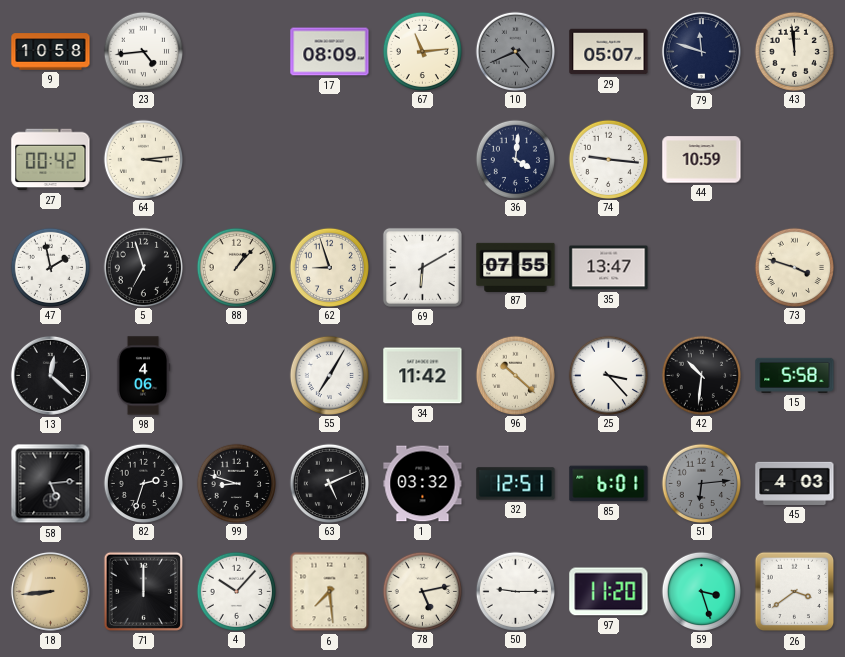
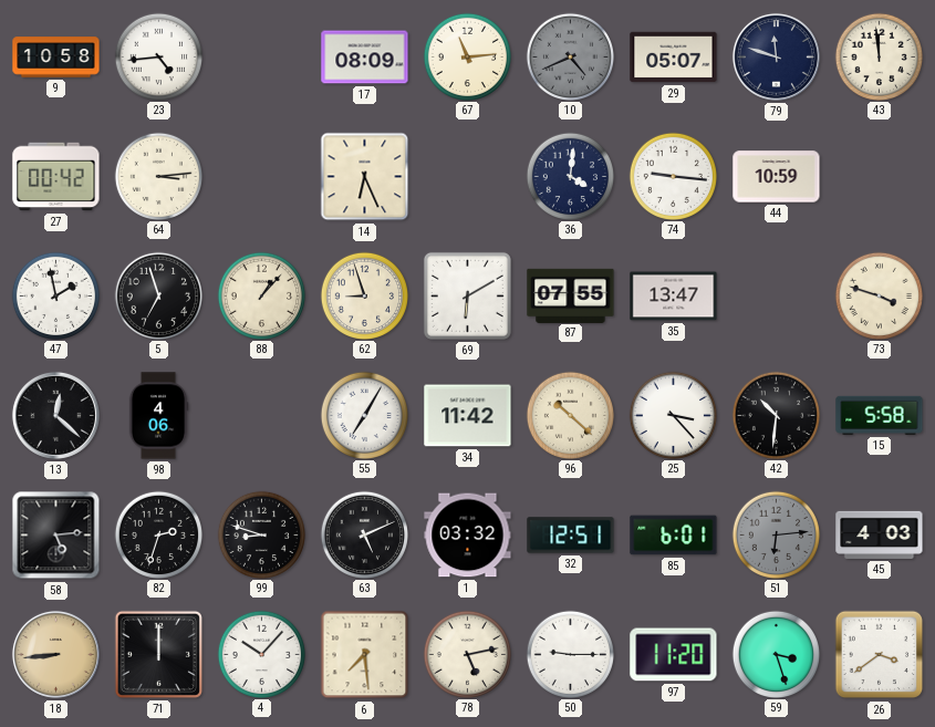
14: none -> 6:26 (365, 177)
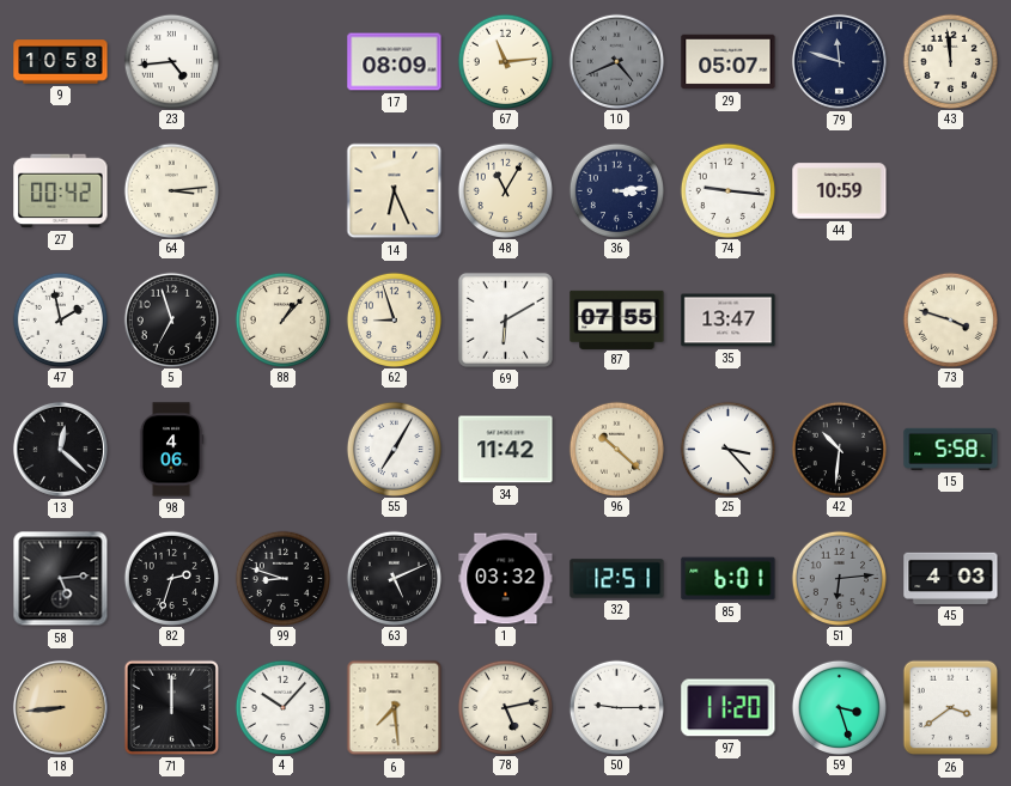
48: none -> 11:05 (505, 190)
36: 4:01 -> 3:14 (616, 190)
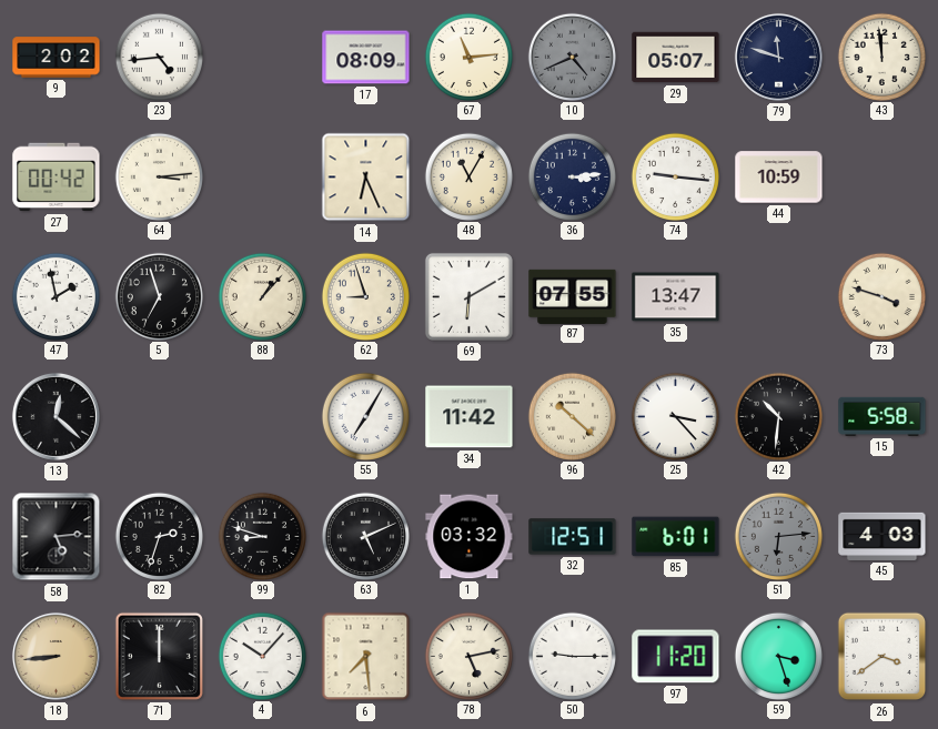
9: 10:58 -> 2:02 (57, 58)
98: 4:06 -> none (171, 450)
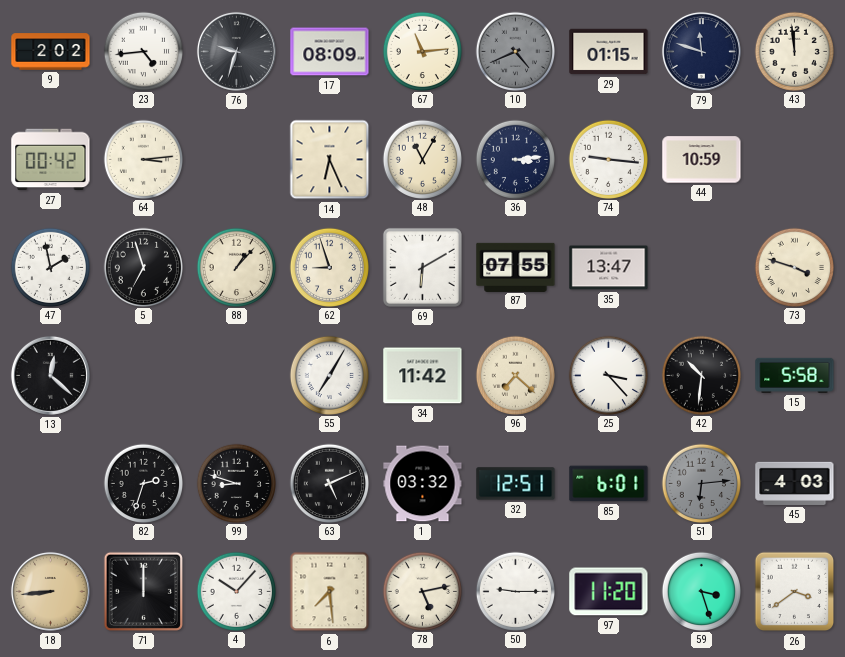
76: none -> 9:33 (236, 51)
29: 05:07 -> 01:15 (609, 52)
96: 10:22 -> 7:22 (515, 375)
58: 5:14 -> none (57, 537)
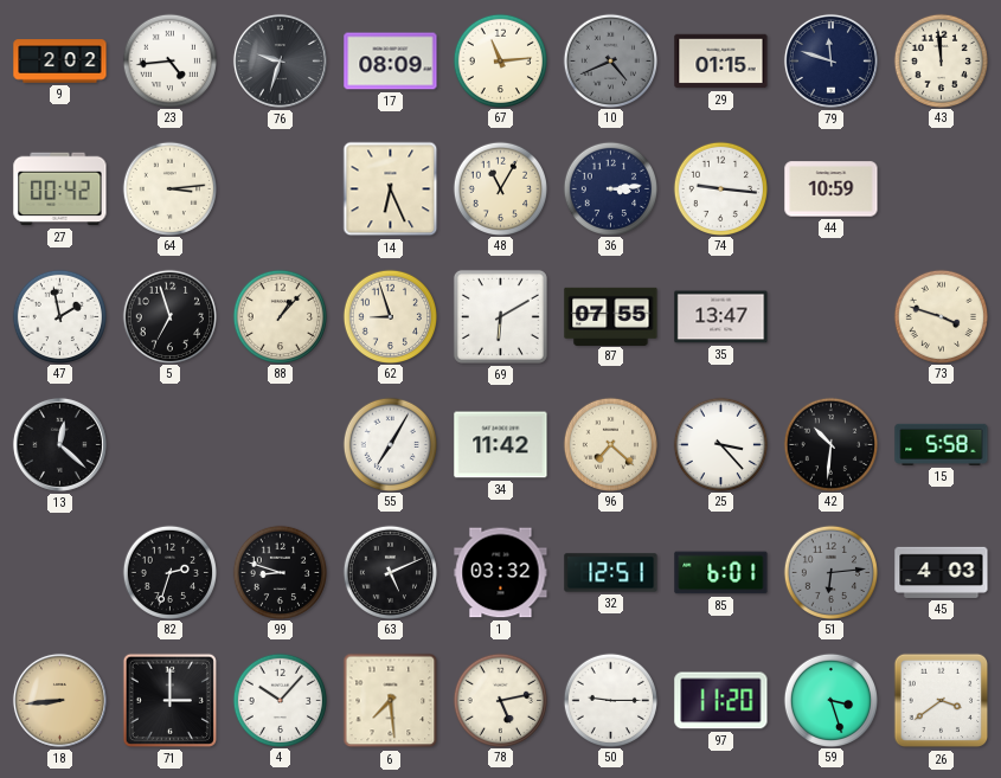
71: 12:00 -> 3:00 (169, 700)
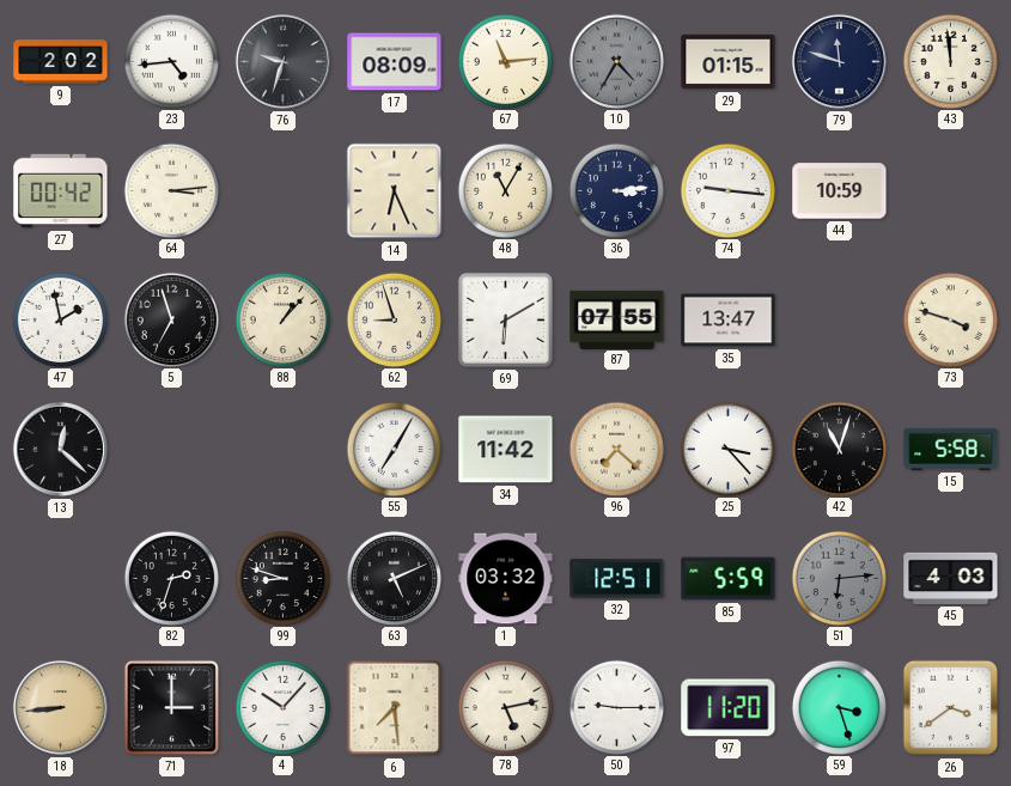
10: 4:41 -> 4:35 (616, 61)
42: 10:31 -> 11:03 (839, 449)
85: 6:01 -> 5:59 (729, 579)
